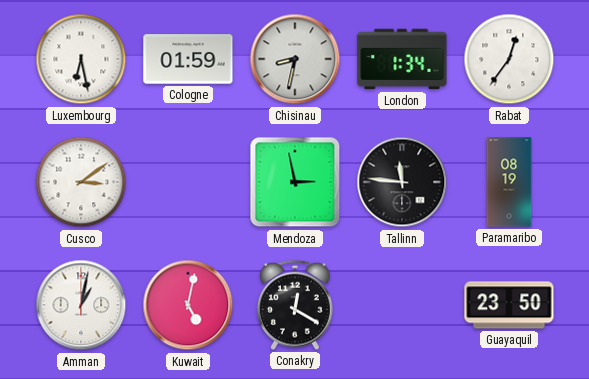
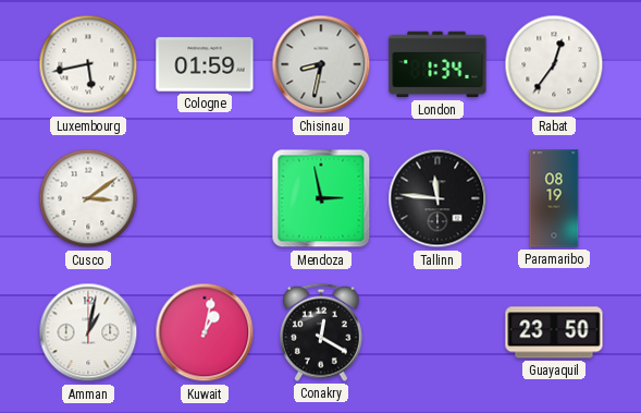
Luxembourg: 6:28 -> 5:43 (88, 64)
Kuwait: 5:02 -> 1:02 (205, 332)
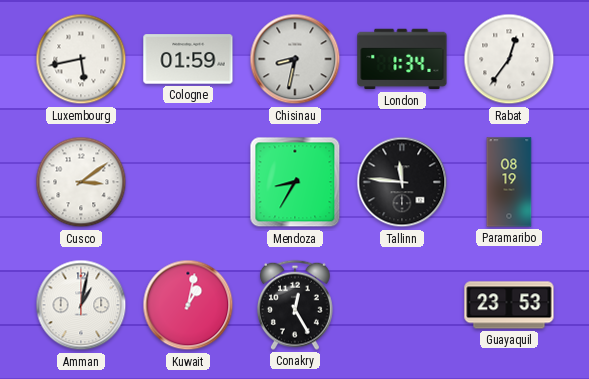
Mendoza: 2:58 -> 8:35 (295, 182)
Conakry: 12:20 -> 12:25 (296, 305)
Guayaquil: 23:50 -> 23:53 (509, 305)
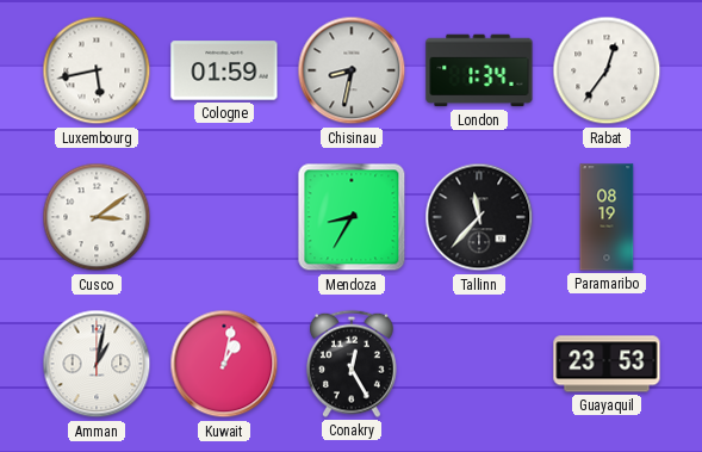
Tallinn: 11:46 -> 11:37 (479, 217)
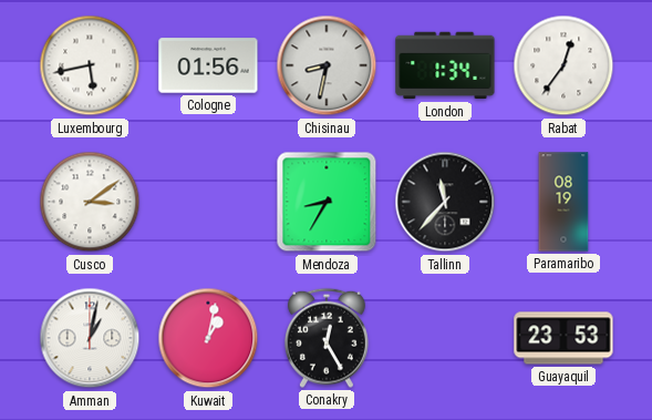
Cologne: 01:59 -> 01:56 (208, 65)
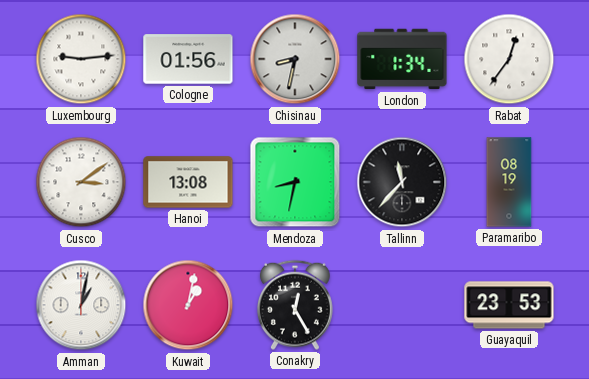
Luxembourg: 5:43 -> 9:14 (81, 59)
Hanoi: none -> 13:08 (188, 182)
Mendoza: 8:35 -> 8:32 (295, 182)
